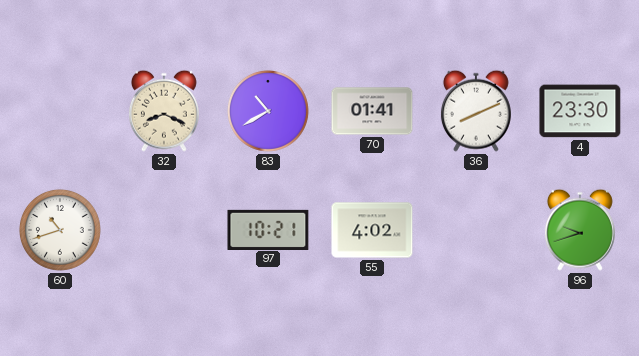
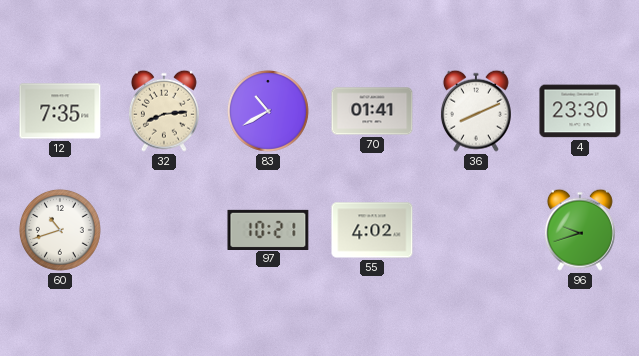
12: none -> 7:35 (60, 111)
32: 8:19 -> 8:14 (164, 111)
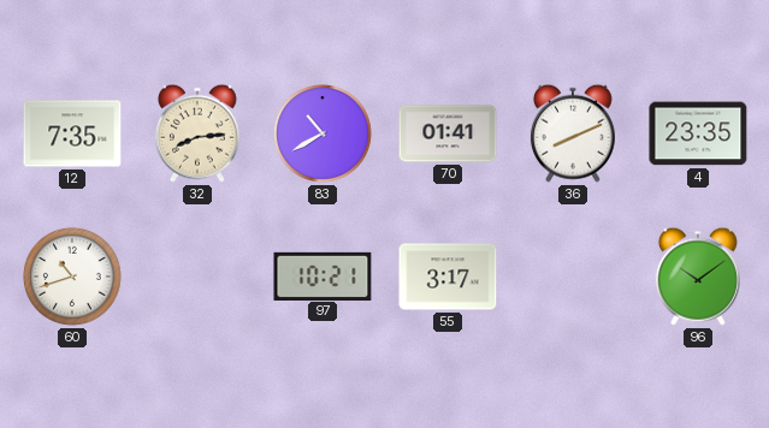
4: 23:30 -> 23:35 (698, 133)
55: 4:02 -> 3:17 (448, 277)
96: 9:42 -> 10:09 (698, 277)
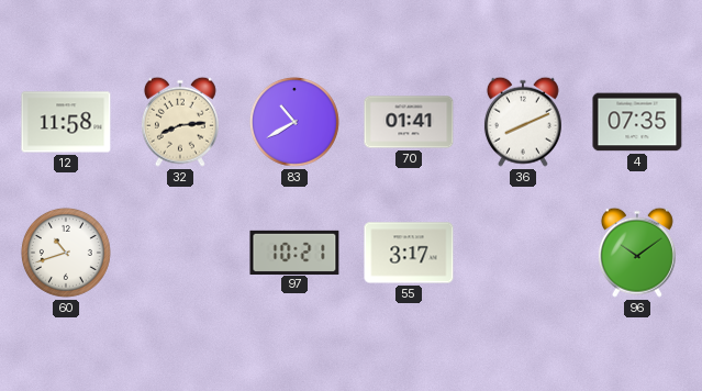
12: 7:35 -> 11:58 (66, 122)
4: 23:35 -> 07:35 (637, 122)
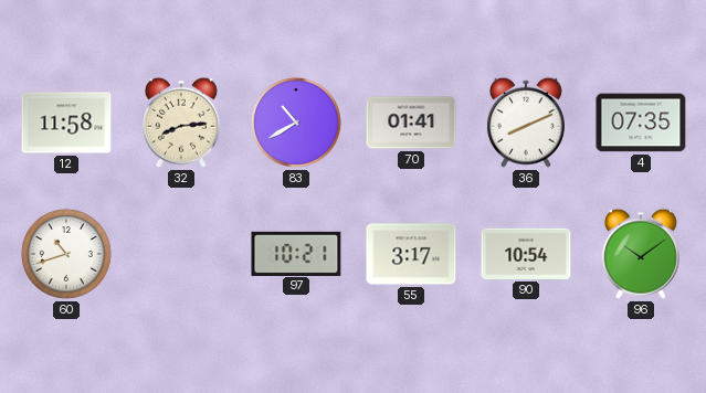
90: none -> 10:54 (526, 254)
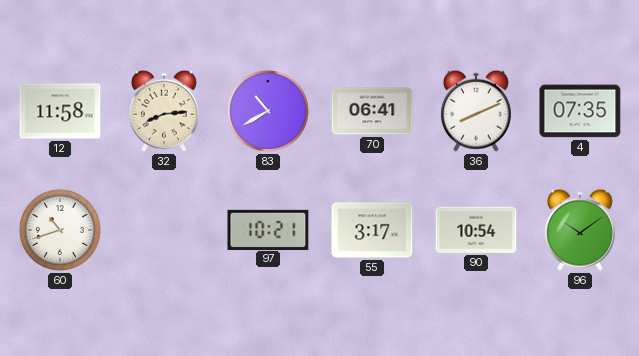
70: 01:41 -> 06:41 (372, 111)
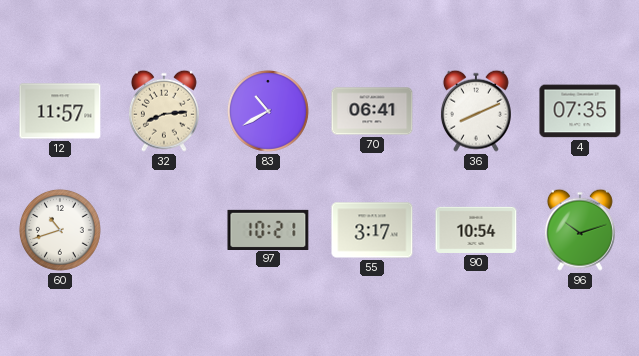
12: 11:58 -> 11:57 (60, 111)
96: 10:09 -> 10:12 (580, 230)
